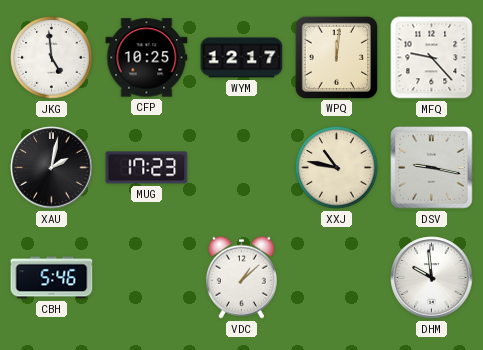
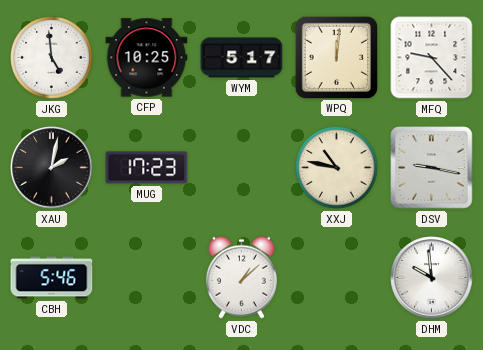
WYM: 12:17 -> 5:17 (242, 58)
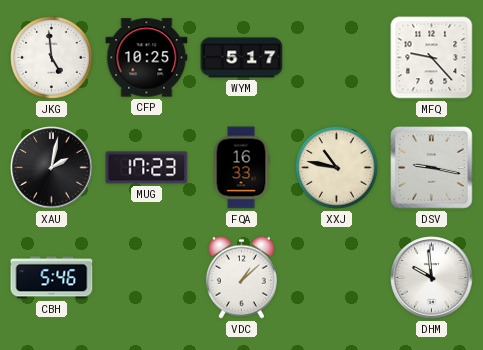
WPQ: 12:01 -> none (336, 57)
FQA: none -> 16:33 (241, 168)
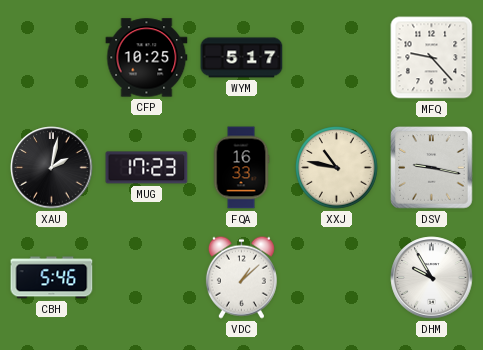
JKG: 4:59 -> none (52, 58)
DHM: 9:59 -> 9:55 (432, 278)
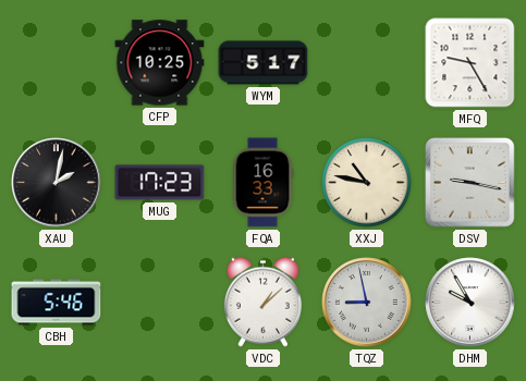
MFQ: 9:23 -> 9:25 (470, 63)
TQZ: none -> 8:58 (367, 303)
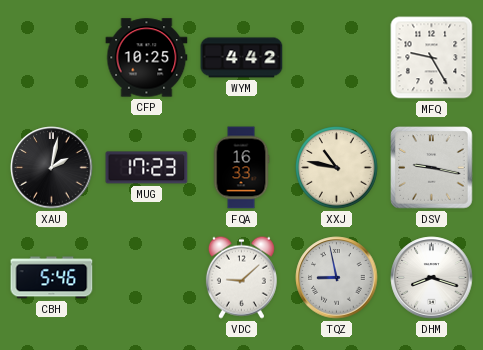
WYM: 5:17 -> 4:42 (242, 58)
VDC: 1:08 -> 9:08 (241, 277)
DHM: 9:55 -> 8:18 (432, 278)
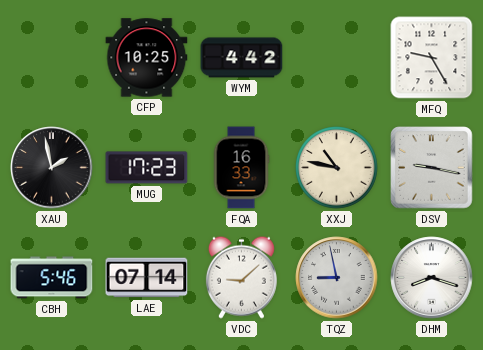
XAU: 2:02 -> 1:58 (52, 168)
LAE: none -> 07:14 (147, 278)
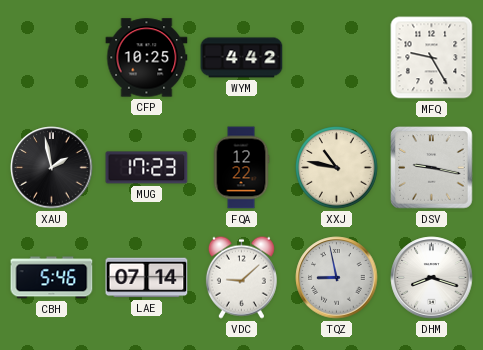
FQA: 16:33 -> 12:22 (241, 168)
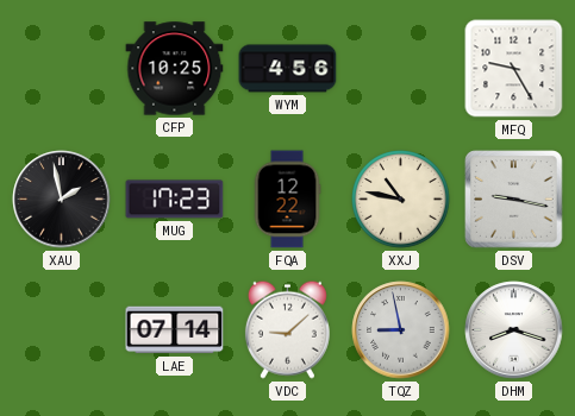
WYM: 4:42 -> 4:56 (288, 69)
CBH: 5:46 -> none (52, 278)
